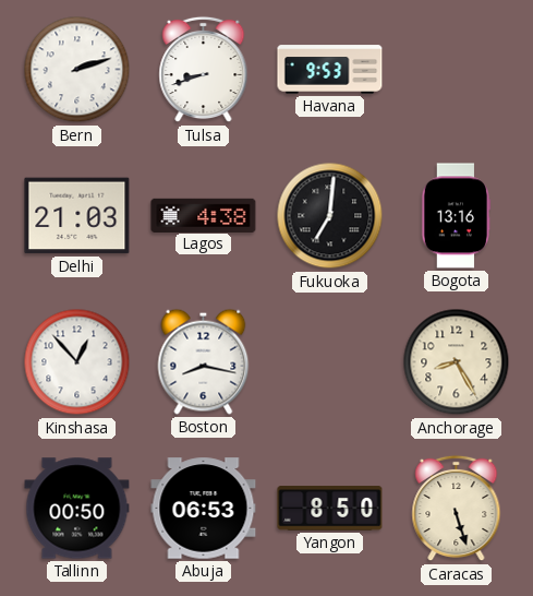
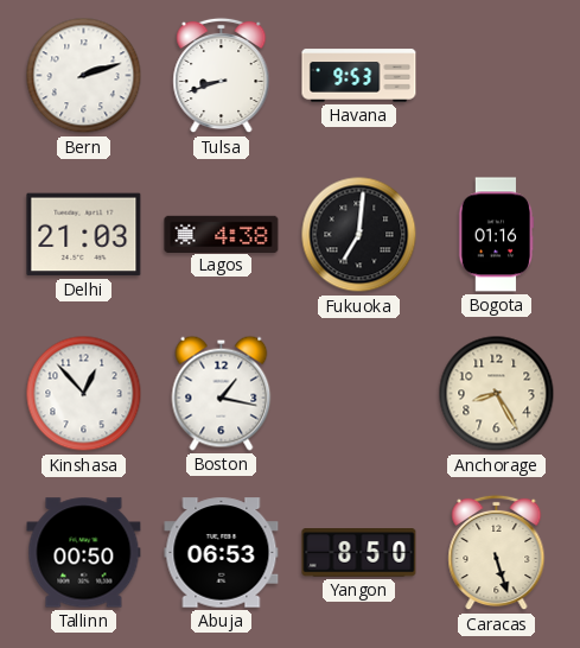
Bogota: 13:16 -> 01:16 (497, 235)
Boston: 8:17 -> 1:17 (222, 393)
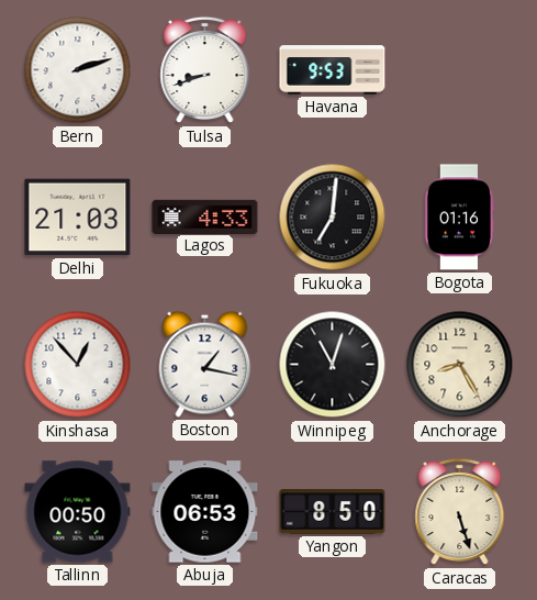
Lagos: 4:38 -> 4:33 (205, 216)
Winnipeg: none -> 11:03 (333, 365)
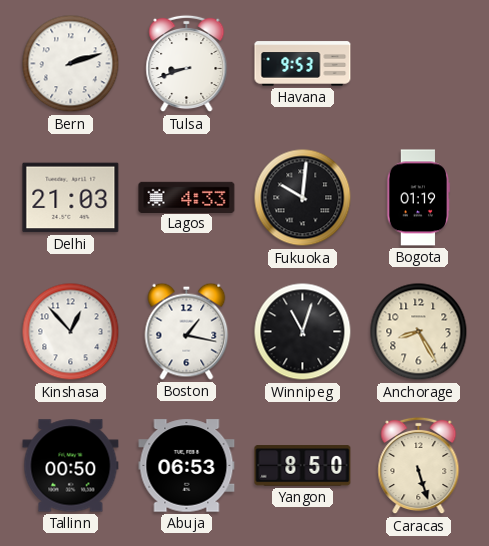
Fukuoka: 7:01 -> 10:01 (303, 198)
Bogota: 01:16 -> 01:19 (419, 198)
